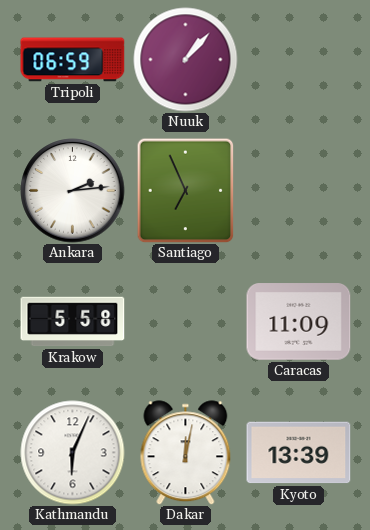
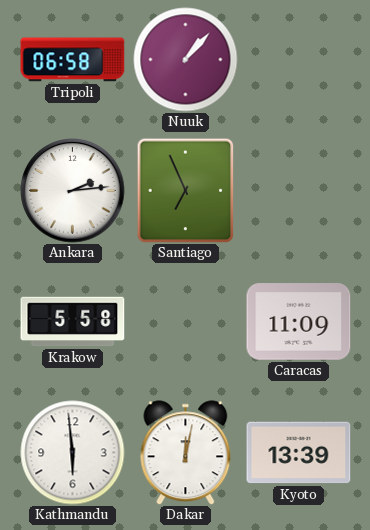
Tripoli: 06:59 -> 06:58 (73, 60)
Kathmandu: 6:04 -> 5:59 (73, 453)
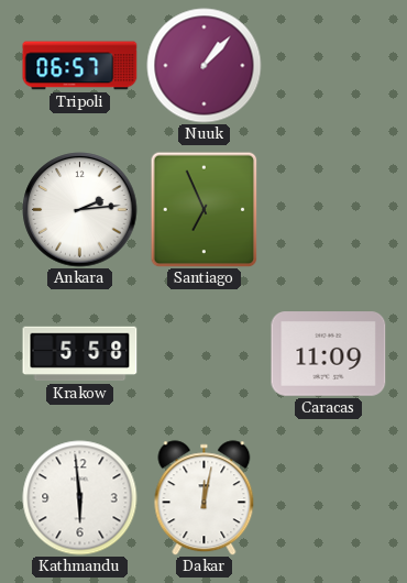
Tripoli: 06:58 -> 06:57 (80, 66)
Kyoto: 13:39 -> none (299, 453)
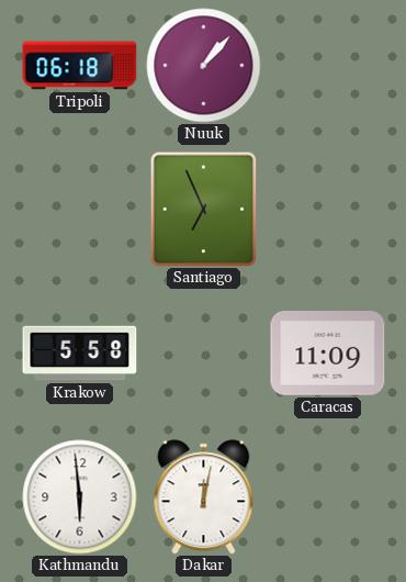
Tripoli: 06:57 -> 06:18 (80, 66)
Ankara: 2:14 -> none (80, 210)
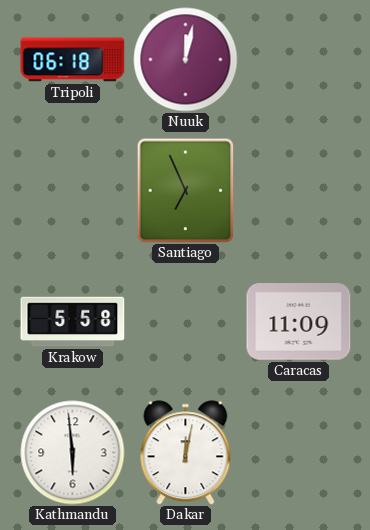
Nuuk: 1:07 -> 12:02 (186, 60)
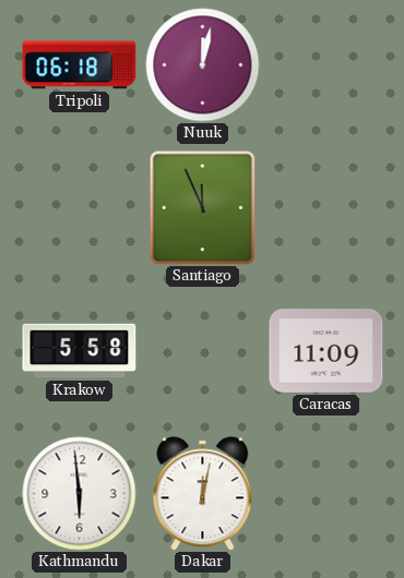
Santiago: 6:56 -> 11:56 (203, 207)
